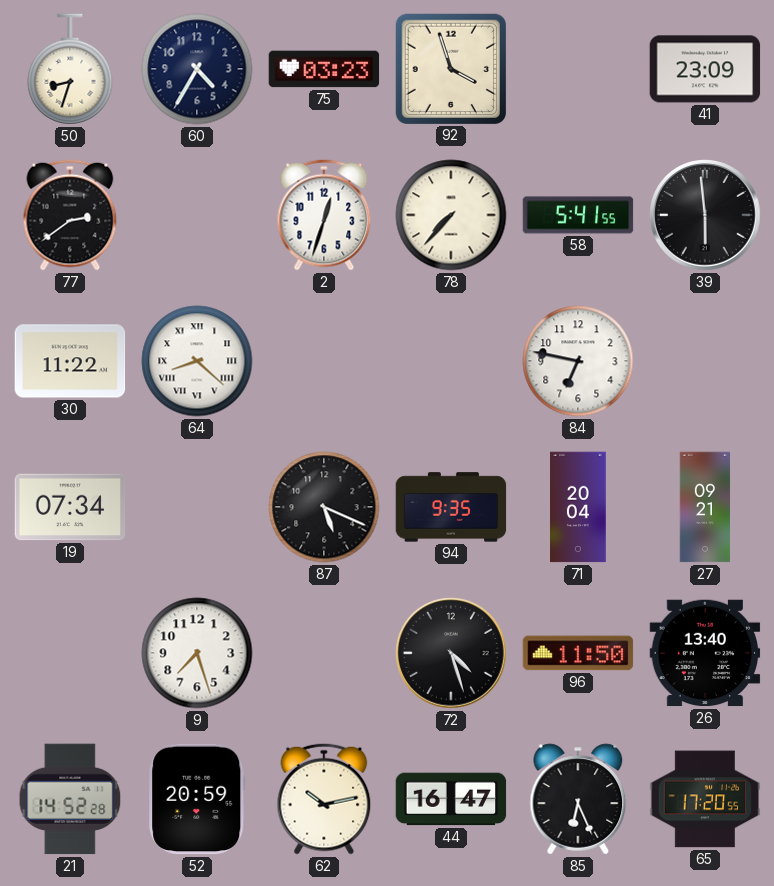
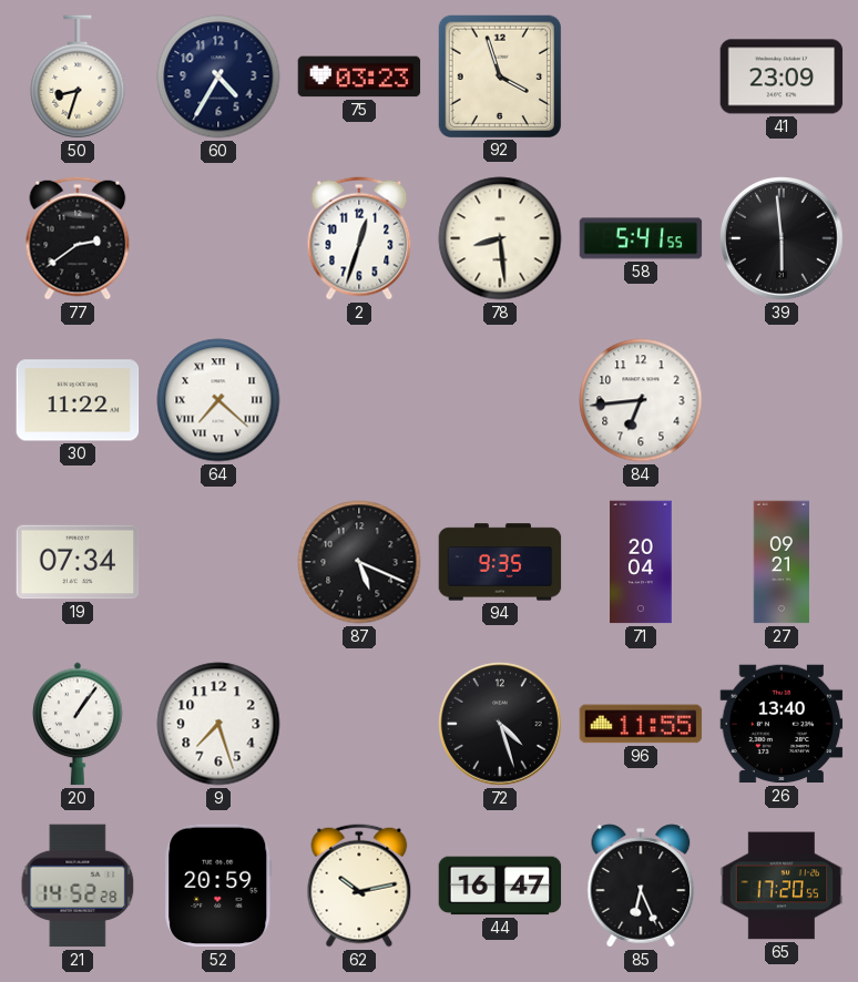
78: 7:37 -> 8:29 (500, 238)
64: 8:22 -> 7:22 (218, 400)
84: 6:47 -> 6:44 (641, 400)
20: none -> 1:06 (78, 724)
96: 11:50 -> 11:55 (641, 724)
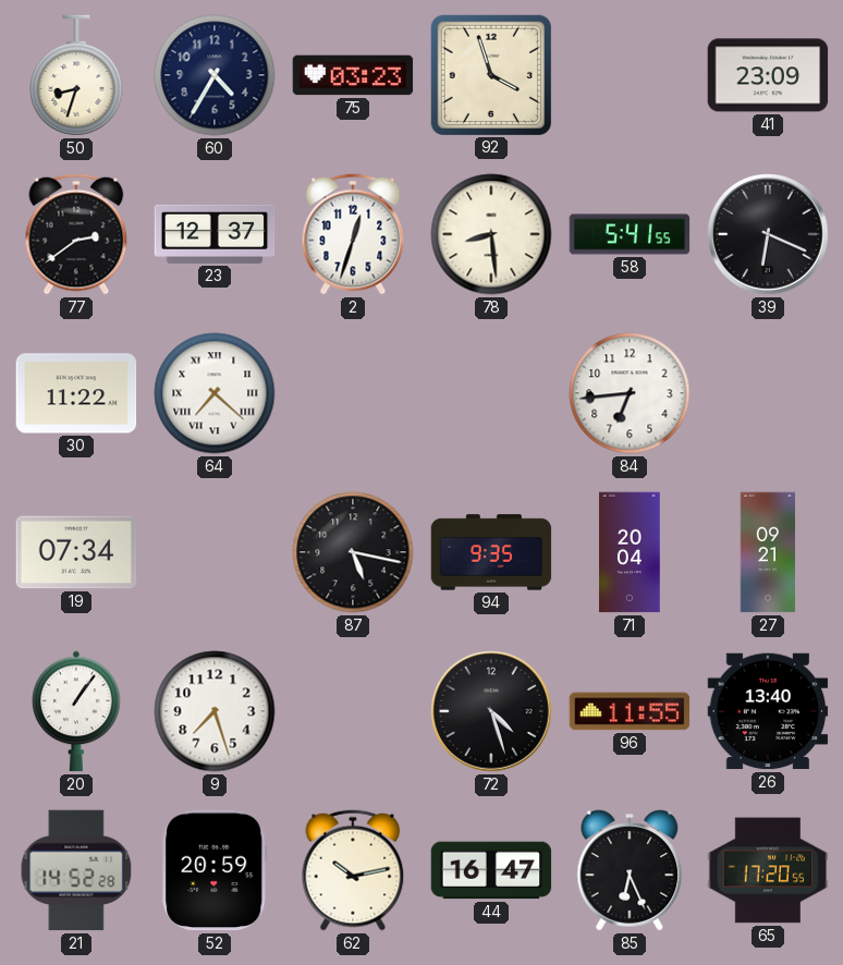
23: none -> 12:37 (215, 234)
39: 5:59 -> 6:19 (768, 234)
87: 5:19 -> 5:17 (353, 552)
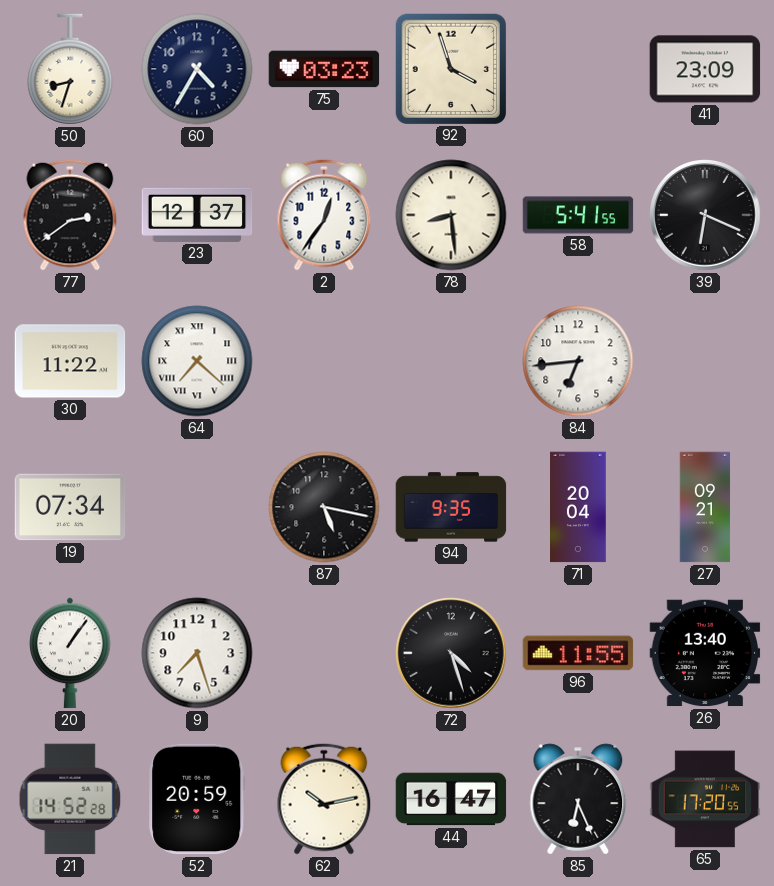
2: 12:33 -> 12:36 (324, 215)
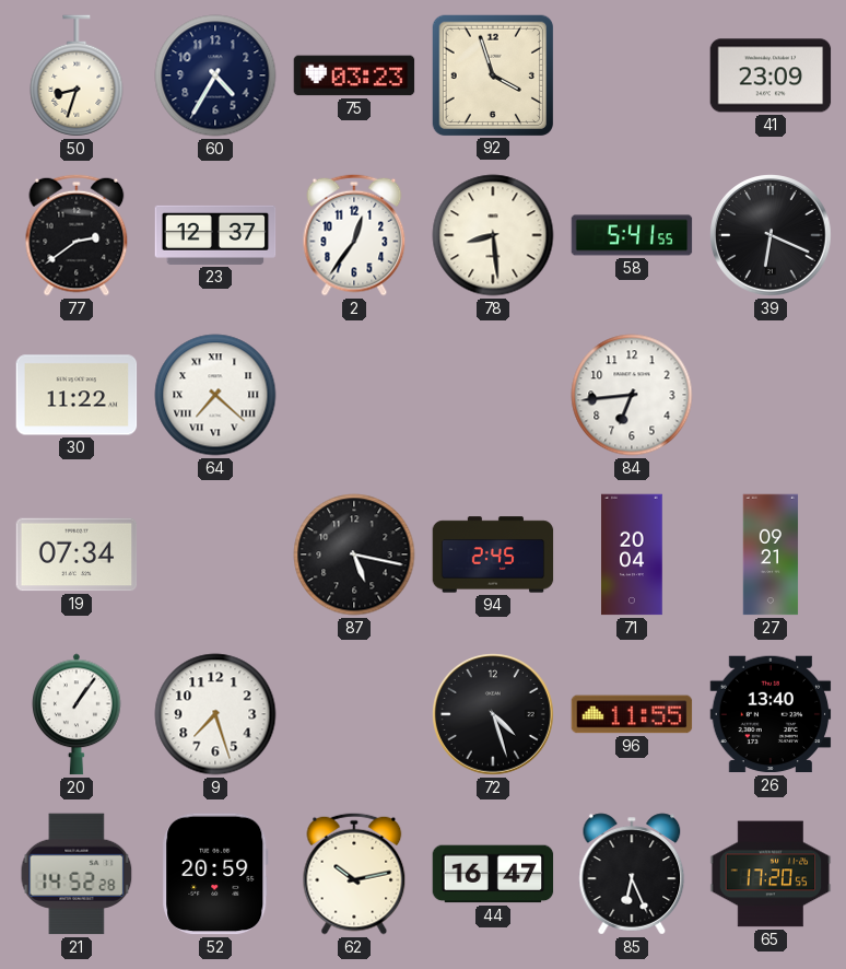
94: 9:35 -> 2:45 (493, 554)
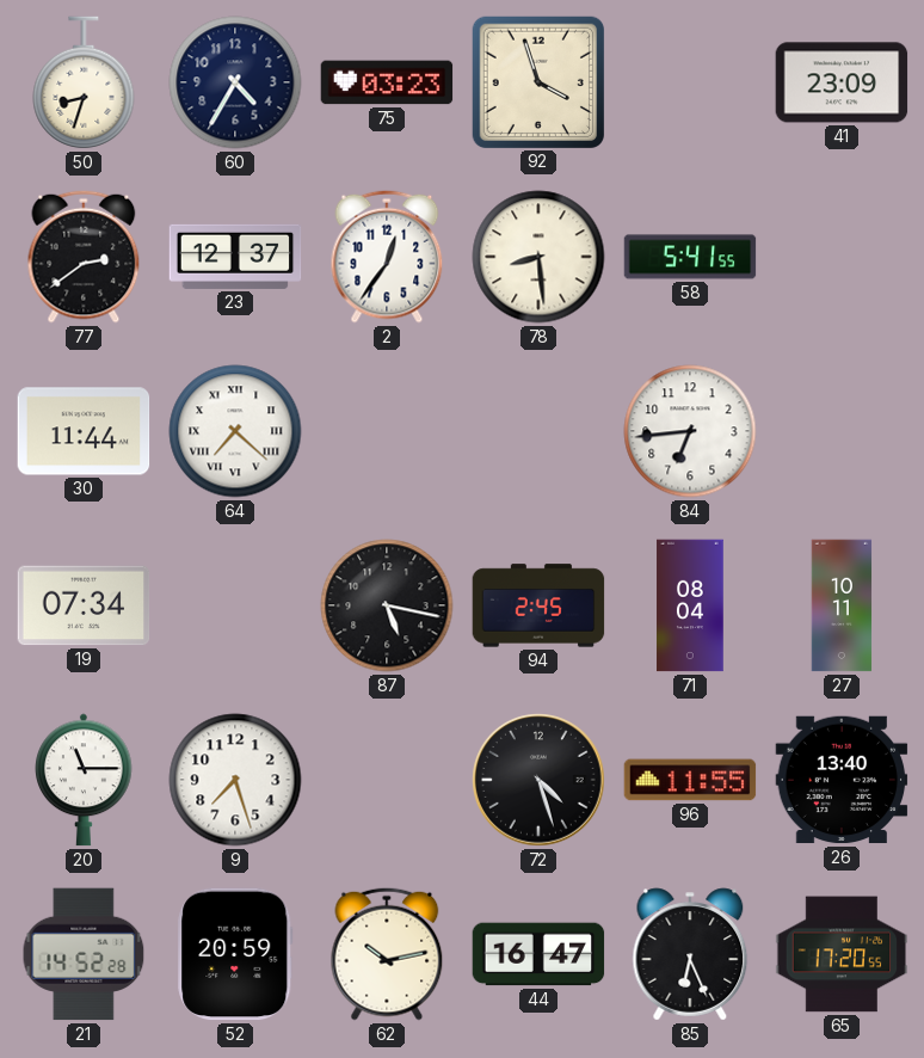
39: 6:19 -> none (771, 235)
30: 11:22 -> 11:44 (84, 431)
71: 20:04 -> 08:04 (690, 605)
27: 09:21 -> 10:11 (842, 605)
20: 1:06 -> 11:15 (84, 780)
